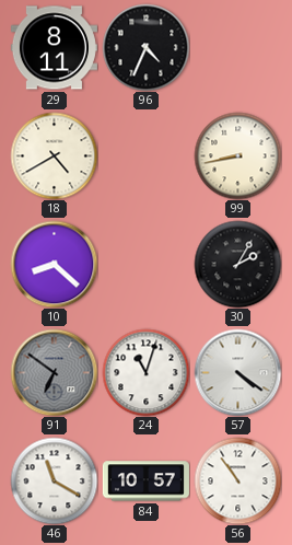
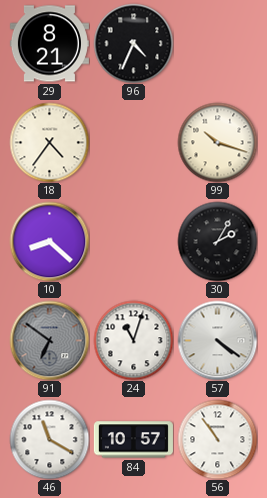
29: 8:11 -> 8:21 (49, 44)
18: 4:40 -> 4:36 (49, 142)
99: 8:43 -> 10:18 (217, 142)
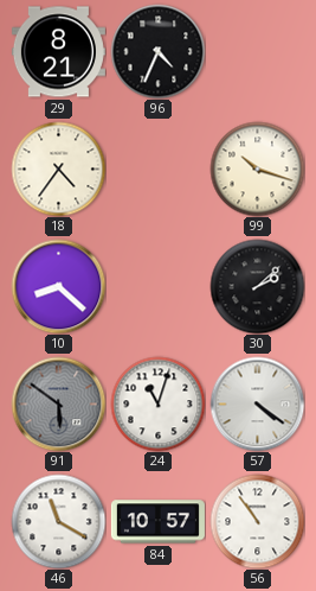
30: 2:05 -> 2:08 (257, 286)
91: 6:51 -> 5:51 (58, 403)
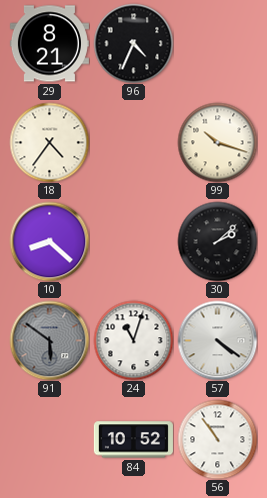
46: 11:20 -> none (58, 521)
84: 10:57 -> 10:52 (133, 440)
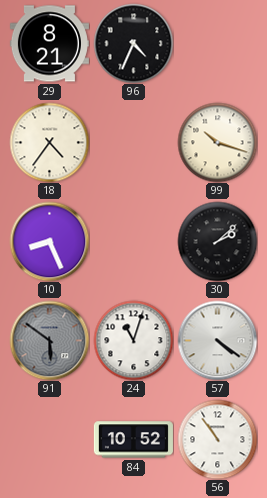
10: 8:22 -> 8:26 (49, 241)
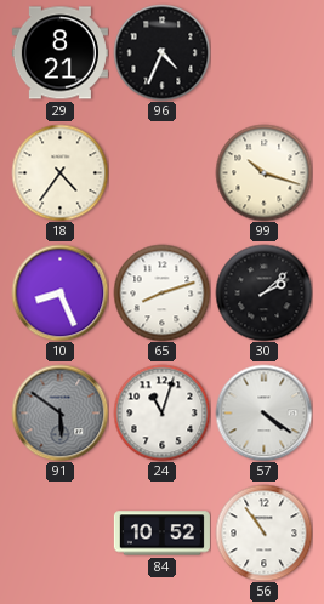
65: none -> 8:12 (161, 292)
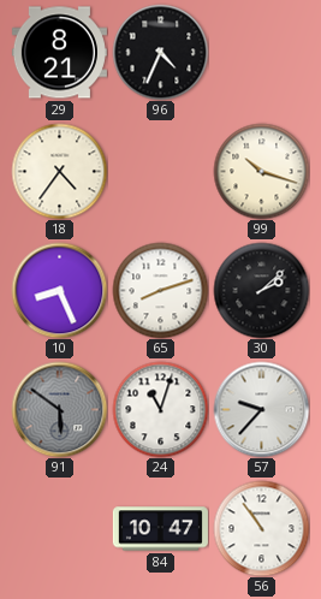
57: 4:21 -> 9:37 (261, 409)
84: 10:52 -> 10:47 (160, 529)
